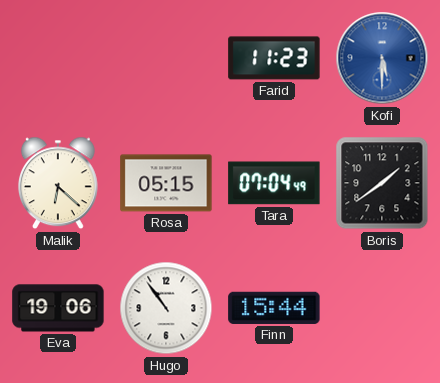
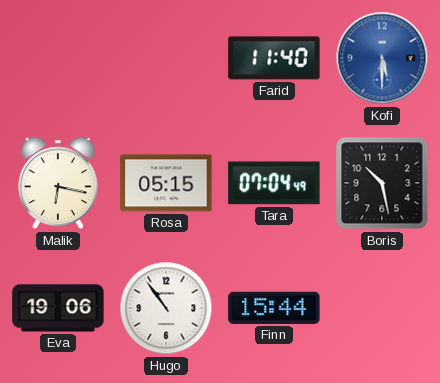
Farid: 11:23 -> 11:40 (274, 58)
Malik: 6:22 -> 6:17 (58, 183)
Boris: 1:39 -> 10:28 (382, 183)
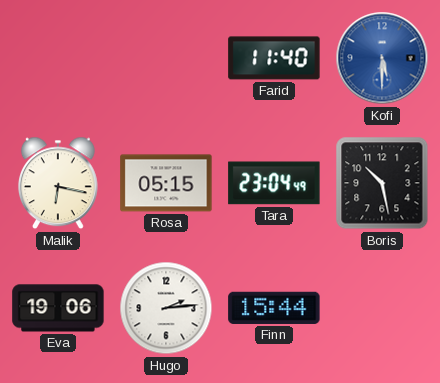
Tara: 07:04 -> 23:04 (274, 183)
Hugo: 10:54 -> 2:14 (166, 308)
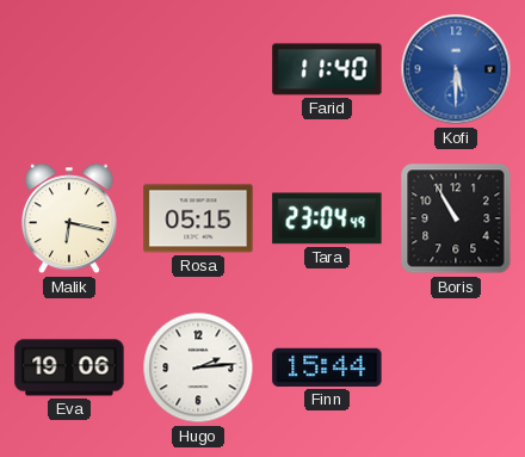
Boris: 10:28 -> 10:55 (456, 218)
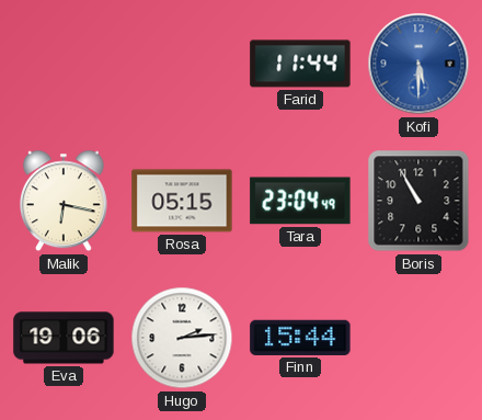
Farid: 11:40 -> 11:44 (300, 64)
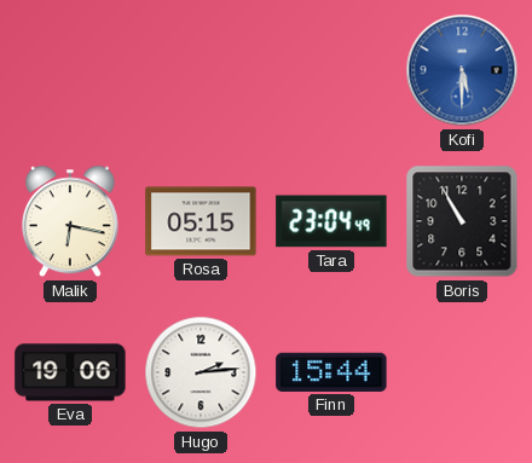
Farid: 11:44 -> none (300, 64)
